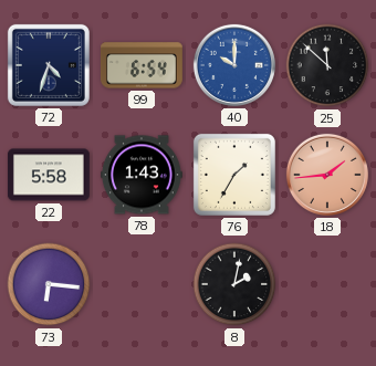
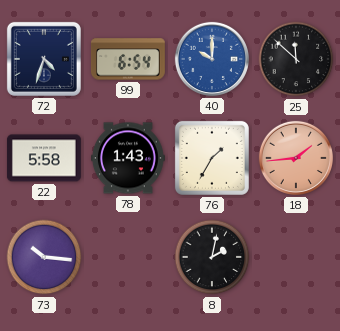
73: 6:16 -> 10:16 (44, 257)
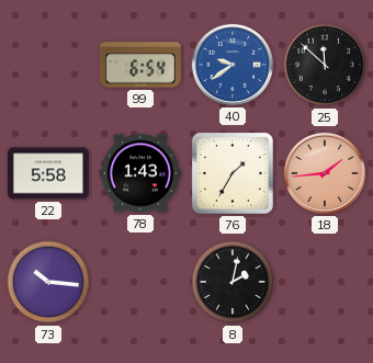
72: 4:33 -> none (44, 59)
40: 10:00 -> 9:39 (233, 65)
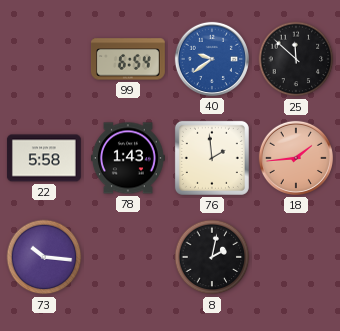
76: 1:35 -> 1:59 (212, 158)
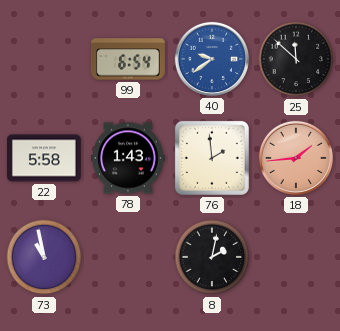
73: 10:16 -> 10:58 (44, 257)
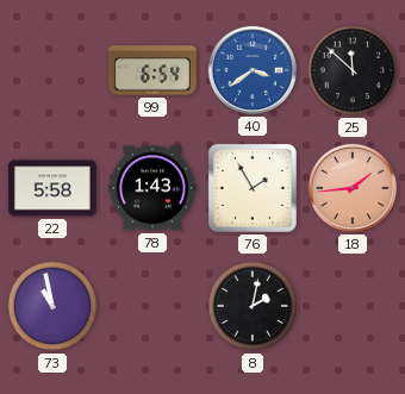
40: 9:39 -> 3:39 (253, 70)
76: 1:59 -> 1:55 (253, 188)
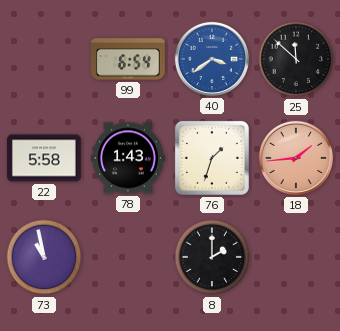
76: 1:55 -> 1:33 (212, 158)
8: 2:02 -> 2:00 (212, 257)
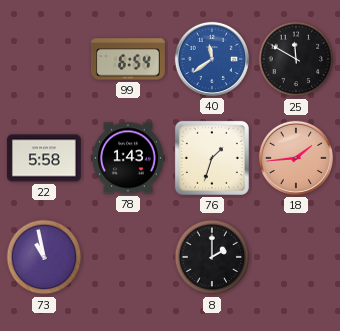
40: 3:39 -> 11:39 (212, 59)
25: 11:52 -> 11:50 (296, 59)
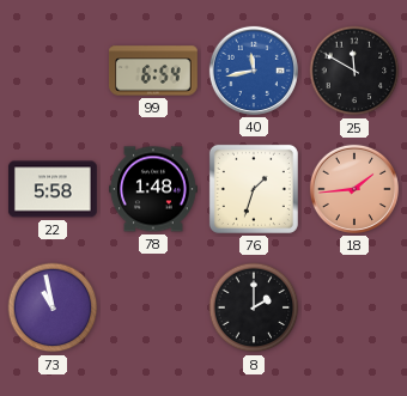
40: 11:39 -> 11:43 (254, 71)
78: 1:43 -> 1:48 (153, 189)
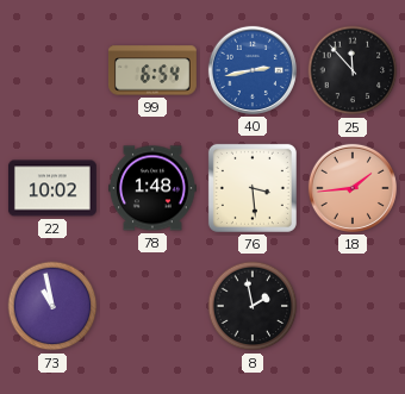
40: 11:43 -> 2:43 (253, 70)
25: 11:50 -> 11:53 (353, 70)
22: 5:58 -> 10:02 (52, 188)
76: 1:33 -> 3:29 (253, 188)
8: 2:00 -> 1:58 (253, 306)
